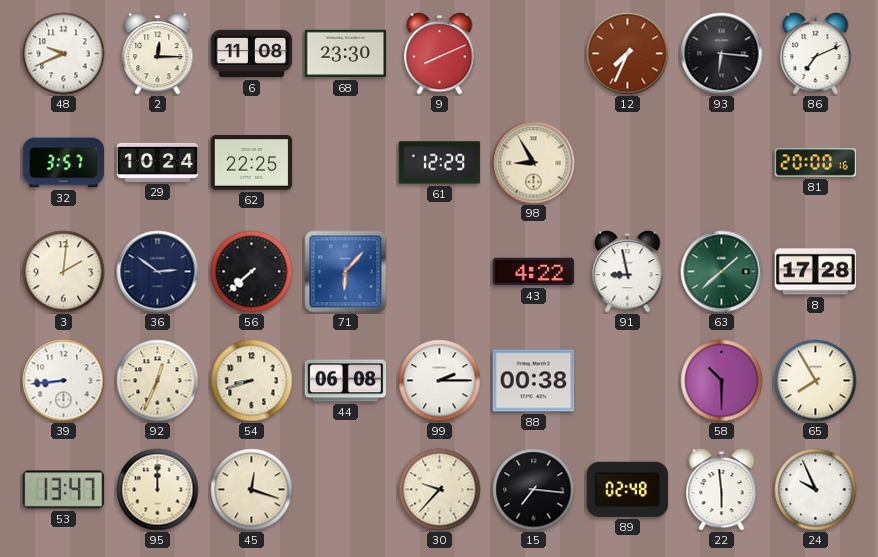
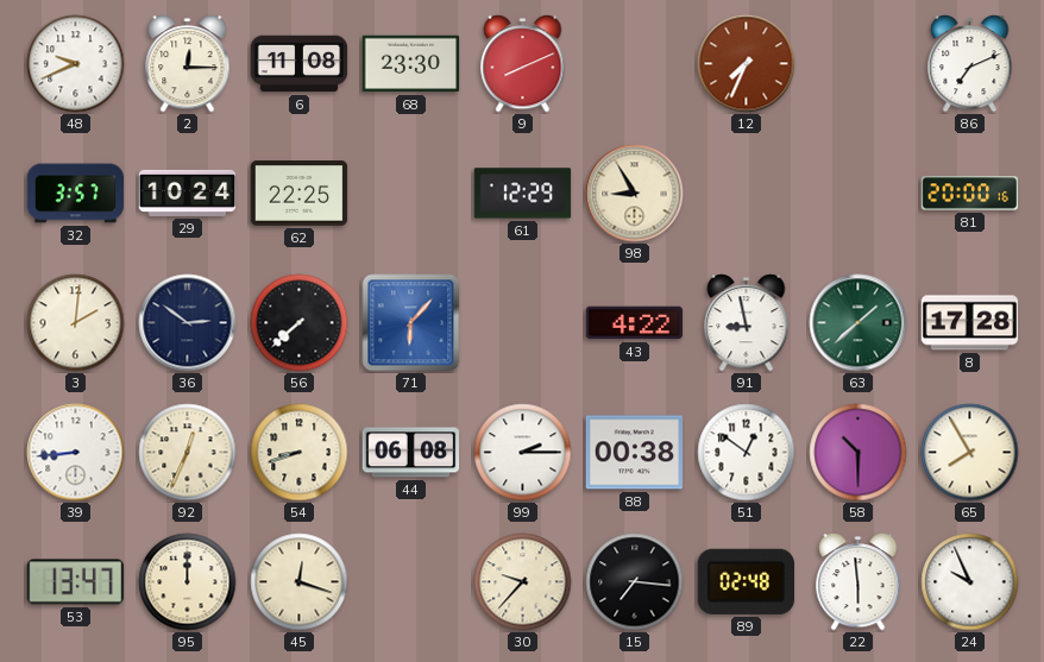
93: 6:16 -> none (722, 54)
51: none -> 12:51 (747, 453)
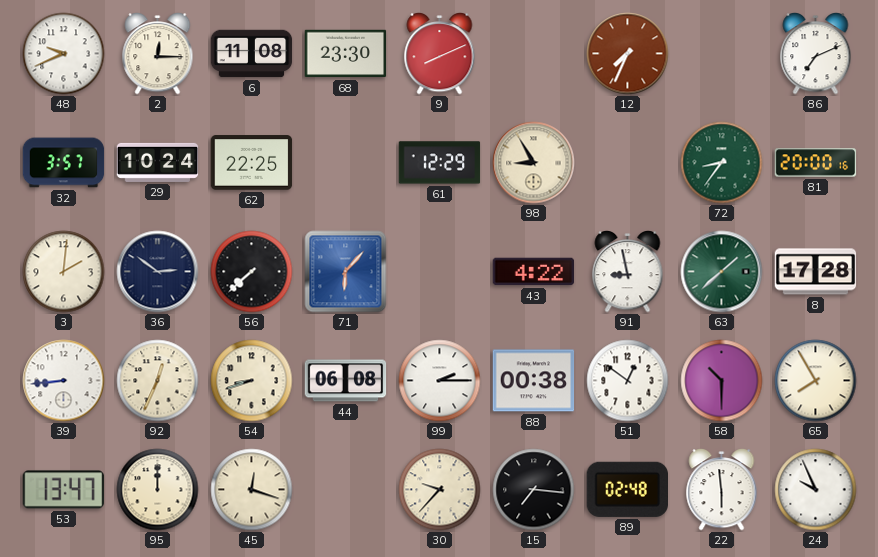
72: none -> 8:36 (722, 163)
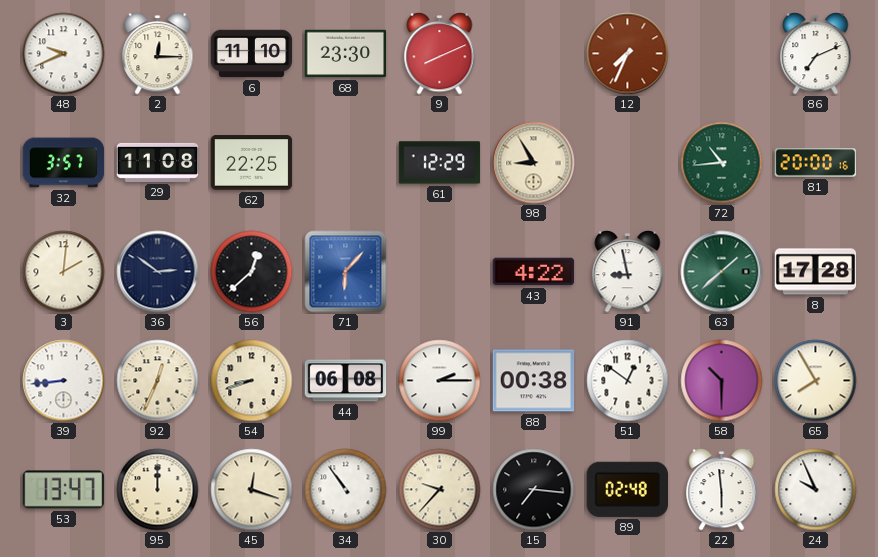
6: 11:08 -> 11:10 (252, 54)
29: 10:24 -> 11:08 (158, 162)
72: 8:36 -> 10:44 (722, 163)
56: 7:38 -> 12:38 (252, 272)
34: none -> 10:54 (346, 490)
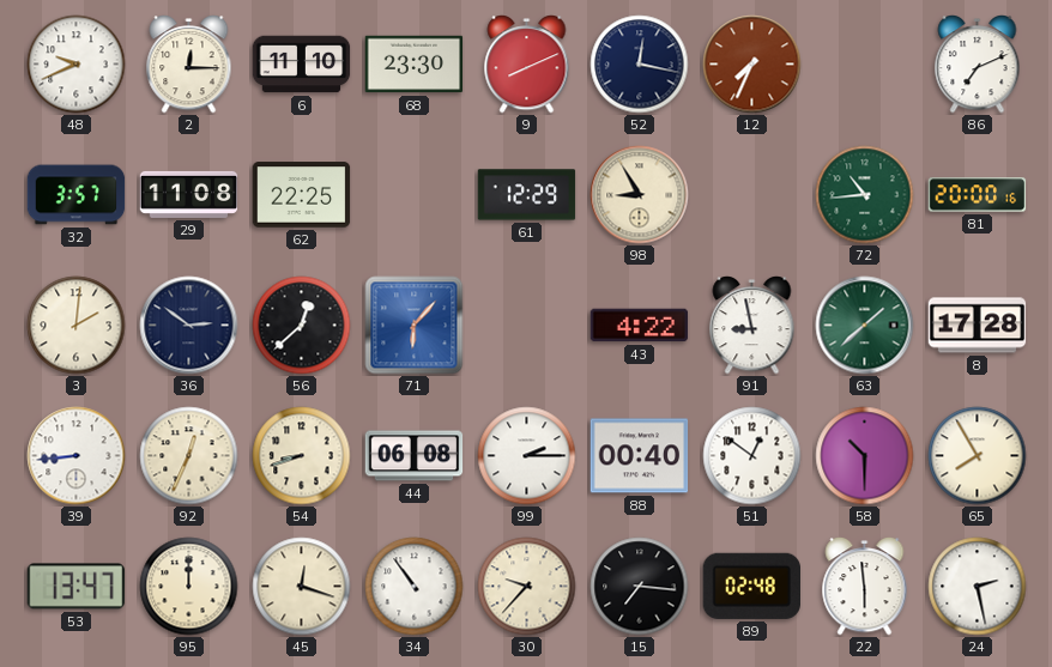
52: none -> 12:17 (640, 65)
88: 00:38 -> 00:40 (640, 456)
24: 9:56 -> 2:28 (978, 587)
